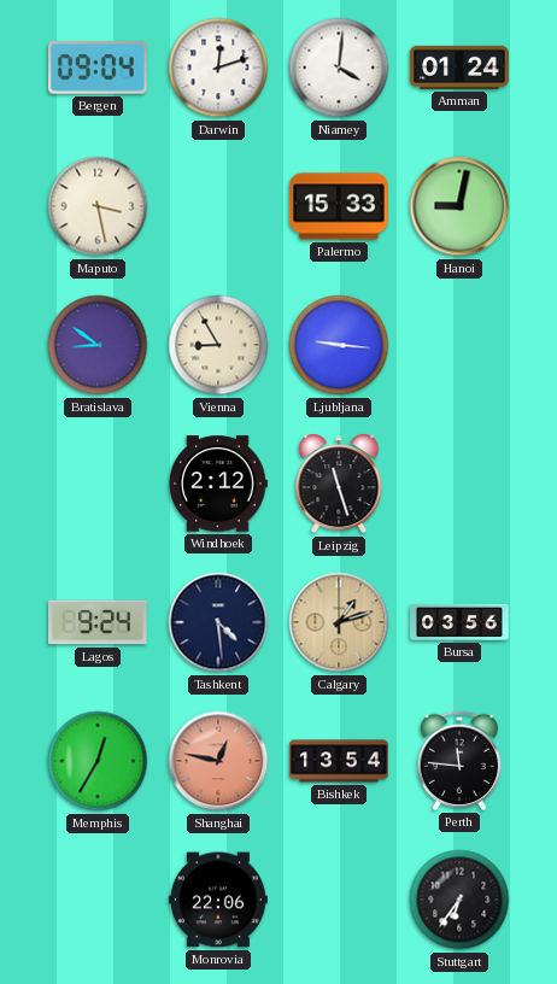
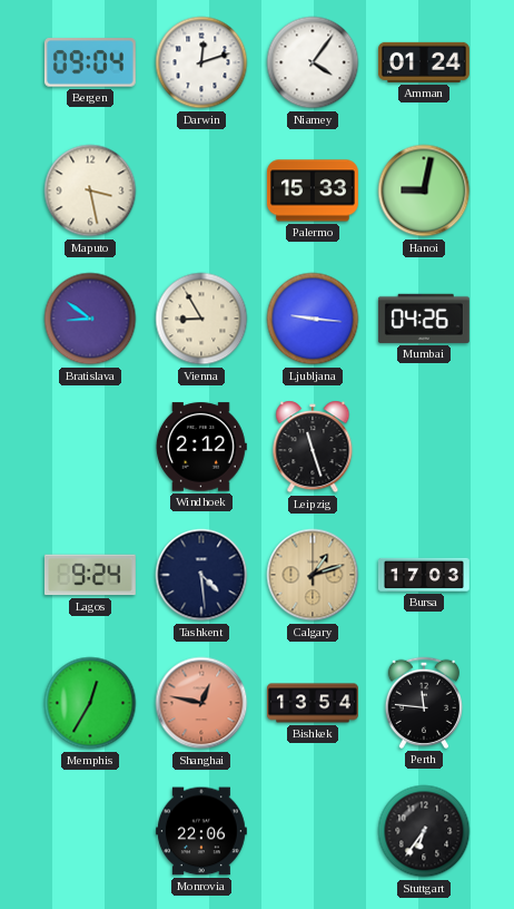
Niamey: 4:01 -> 4:06 (313, 62)
Mumbai: none -> 04:26 (424, 319)
Bursa: 03:56 -> 17:03 (424, 575)
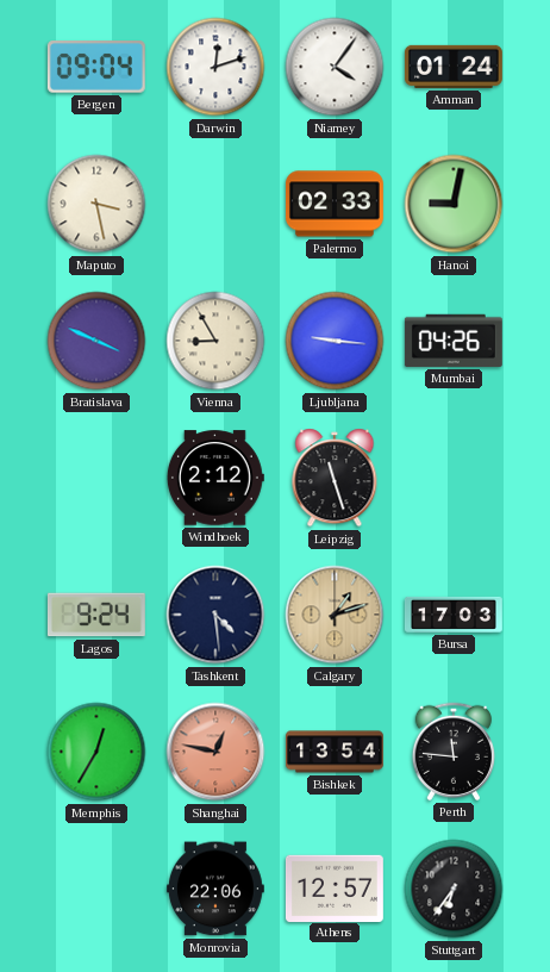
Palermo: 15:33 -> 02:33 (335, 204)
Bratislava: 8:51 -> 3:49 (96, 341)
Athens: none -> 12:57 (335, 887)
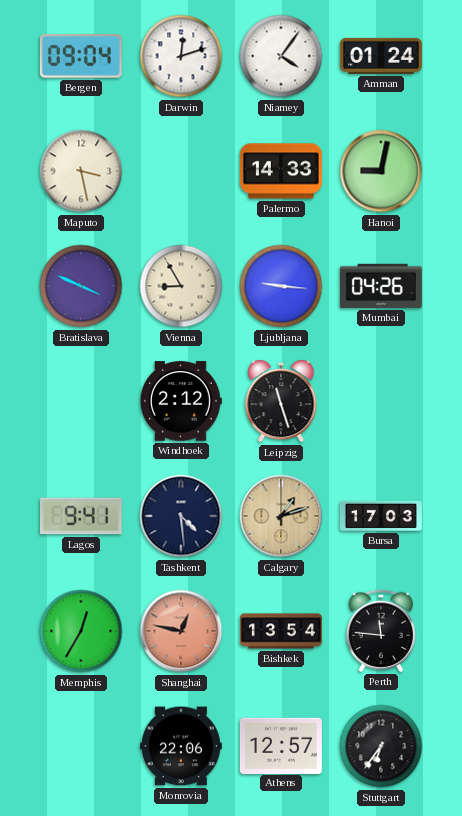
Palermo: 02:33 -> 14:33 (281, 171)
Lagos: 9:24 -> 9:41 (81, 516)
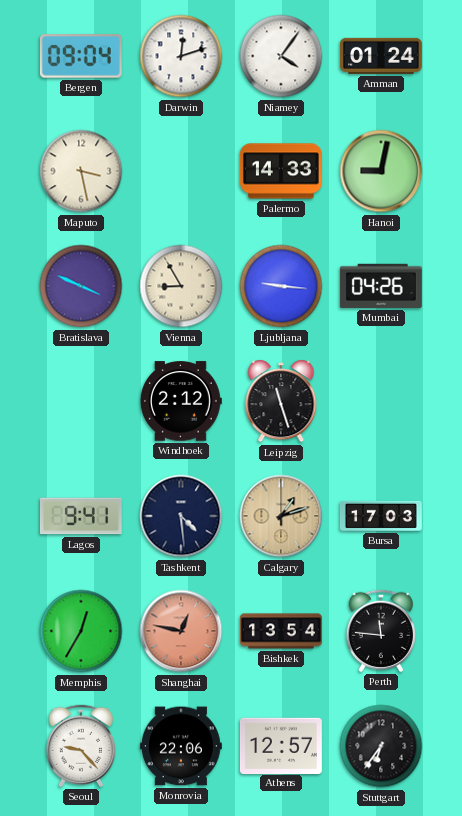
Seoul: none -> 9:23 (80, 746)
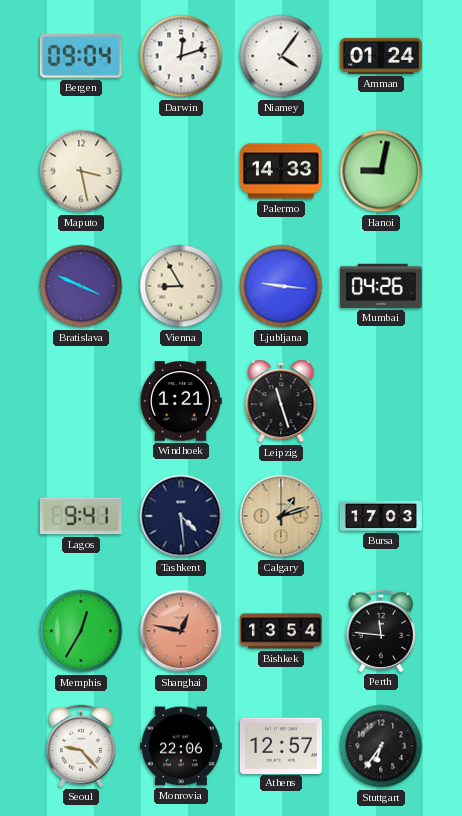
Windhoek: 2:12 -> 1:21 (181, 401)
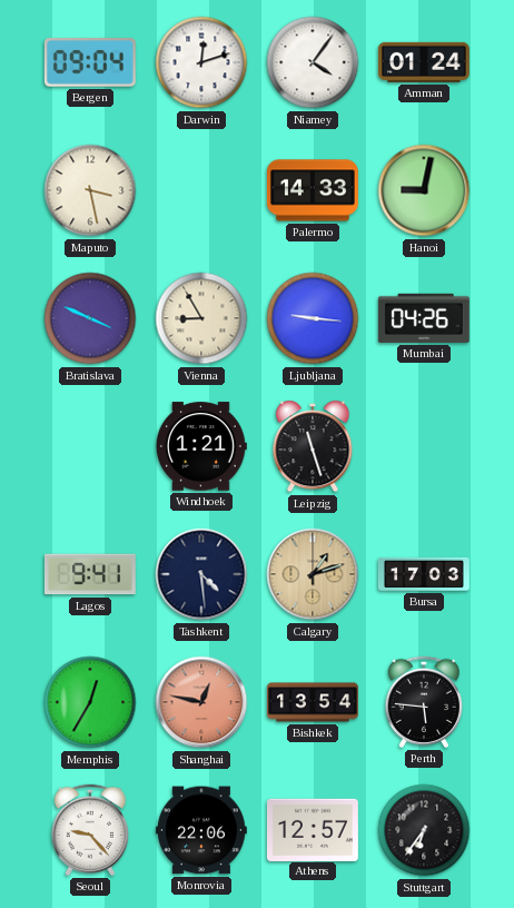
Perth: 11:46 -> 5:46 (423, 702)
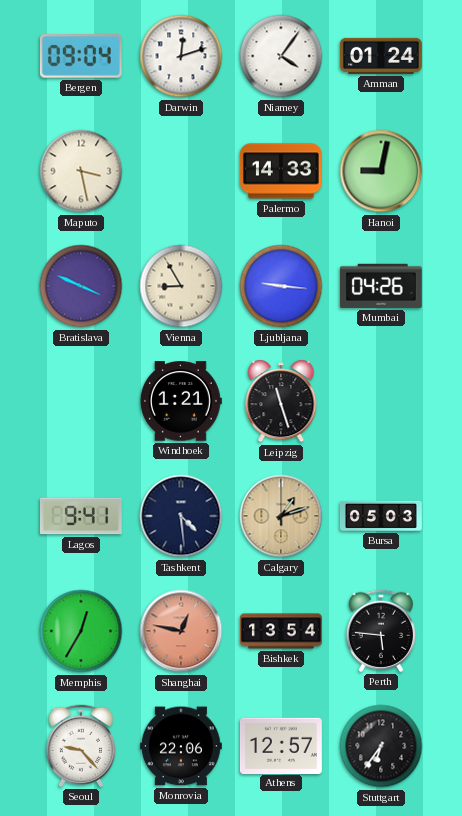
Bursa: 17:03 -> 05:03 (381, 516)
